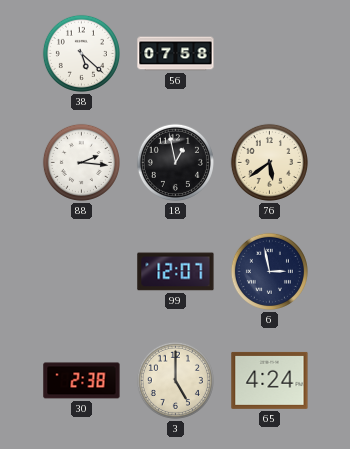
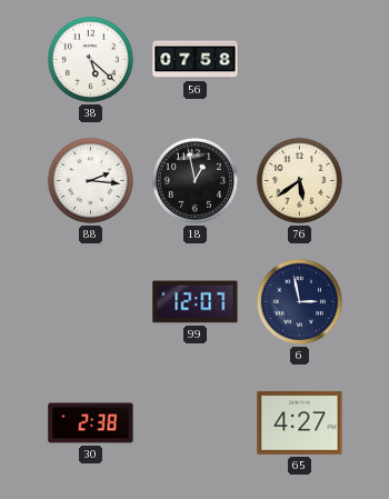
3: 5:00 -> none (175, 380)
65: 4:24 -> 4:27 (300, 422)
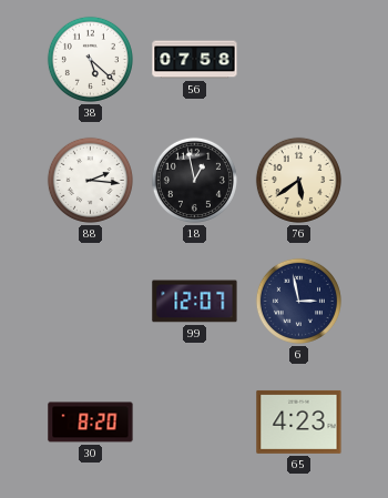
30: 2:38 -> 8:20 (91, 423)
65: 4:27 -> 4:23 (299, 421)
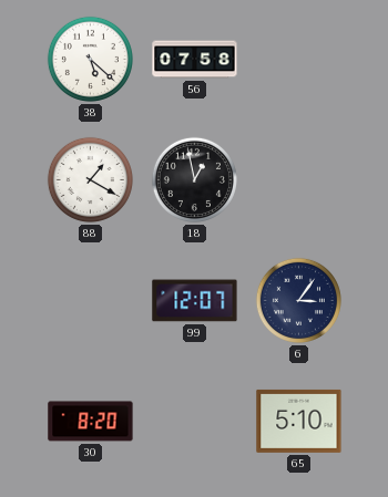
88: 2:16 -> 1:20 (90, 179)
76: 5:39 -> none (298, 180)
6: 2:58 -> 3:06 (298, 300)
65: 4:23 -> 5:10 (299, 421)
